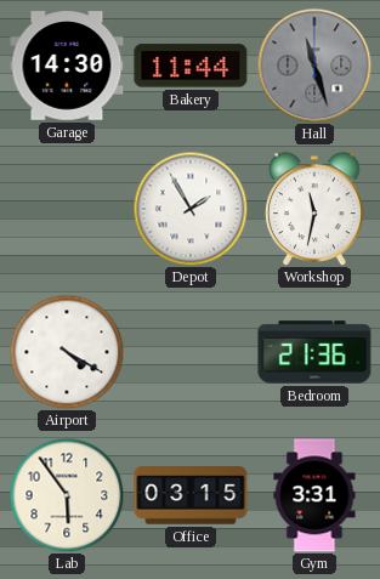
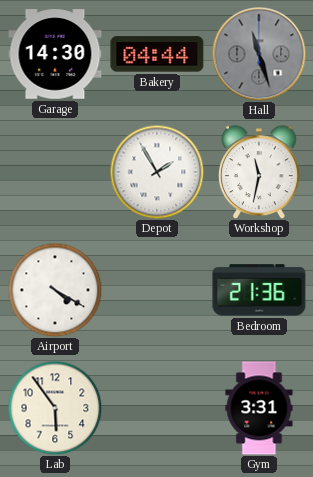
Bakery: 11:44 -> 04:44 (157, 54)
Office: 03:15 -> none (191, 495)
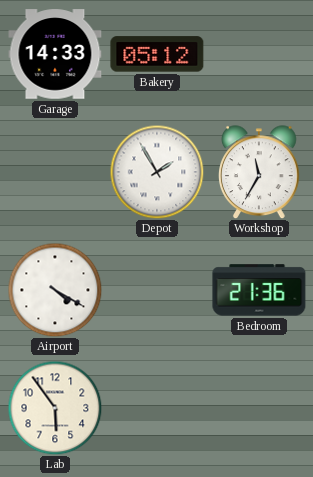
Garage: 14:30 -> 14:33 (55, 54)
Bakery: 04:44 -> 05:12 (157, 54)
Hall: 11:27 -> none (259, 54)
Workshop: 11:32 -> 11:35 (260, 172)
Gym: 3:31 -> none (259, 408)
